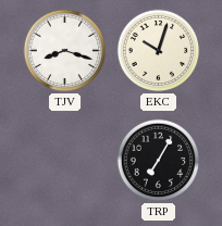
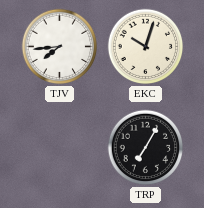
TJV: 8:18 -> 7:44 (60, 47)
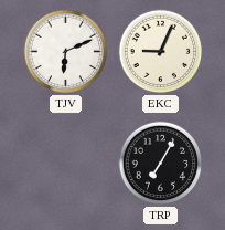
TJV: 7:44 -> 6:11 (66, 52)
EKC: 10:03 -> 9:04 (161, 52)
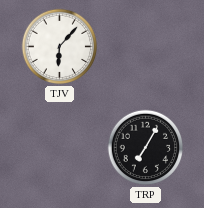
TJV: 6:11 -> 6:07 (60, 47)
EKC: 9:04 -> none (161, 52)
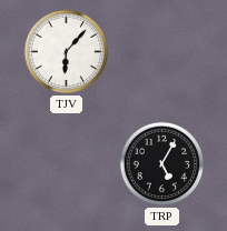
TRP: 7:05 -> 5:05 (162, 164)
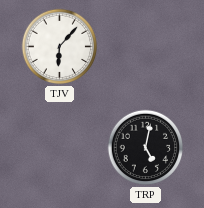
TRP: 5:05 -> 5:02 (146, 148)
